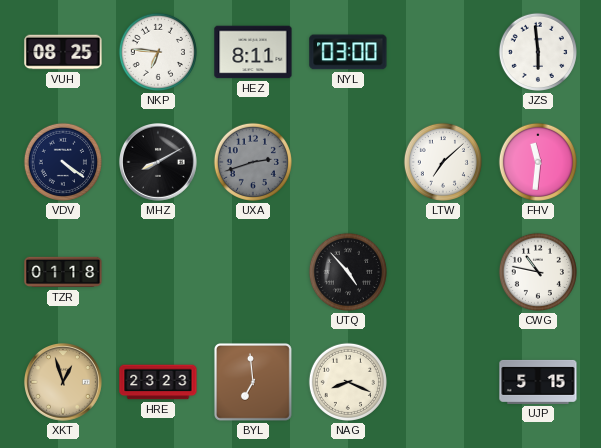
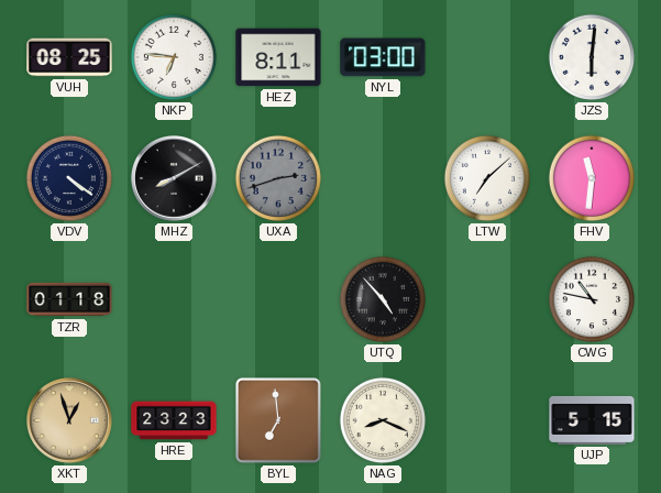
JZS: 5:59 -> 6:01 (592, 57)
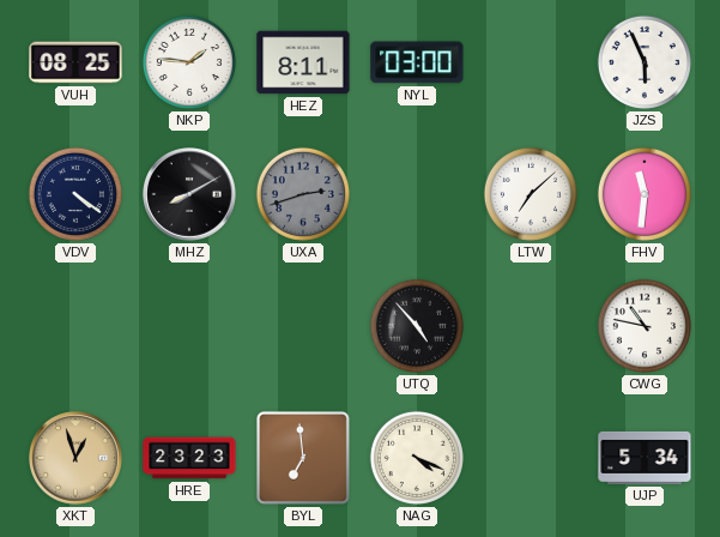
NKP: 6:46 -> 1:46 (189, 62)
JZS: 6:01 -> 5:56 (645, 62)
TZR: 01:18 -> none (69, 299)
NAG: 8:19 -> 4:19 (417, 458)
UJP: 5:15 -> 5:34 (645, 458)
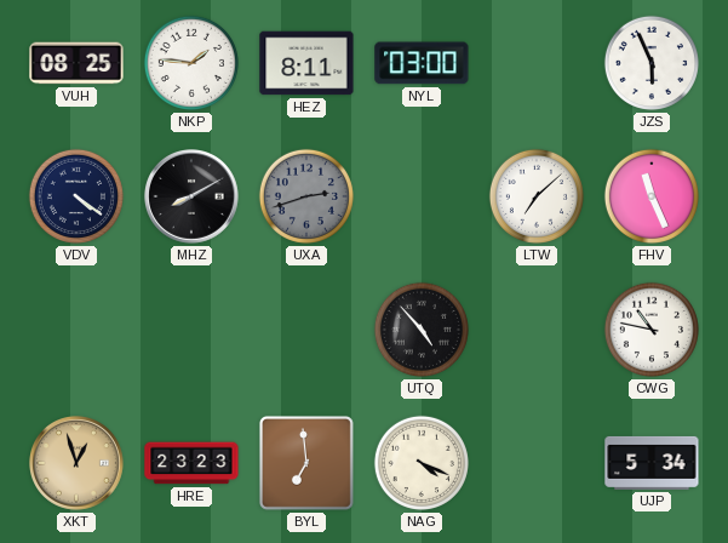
FHV: 11:31 -> 11:26 (652, 196)
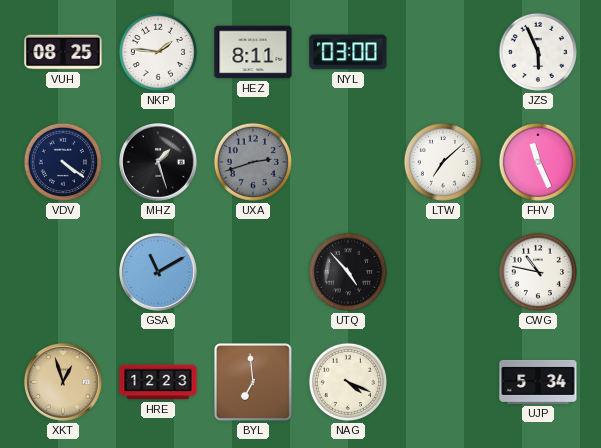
MHZ: 8:10 -> 1:27 (159, 163)
GSA: none -> 11:10 (159, 273)
HRE: 23:23 -> 12:23 (158, 382)
